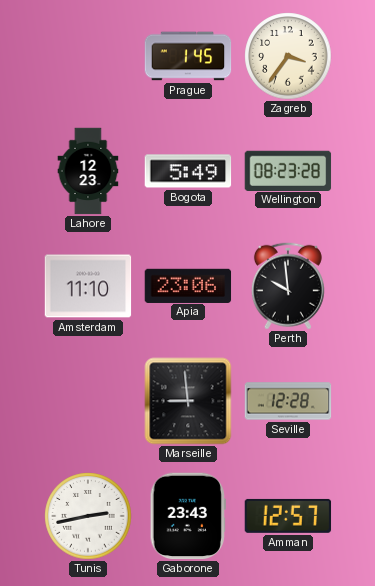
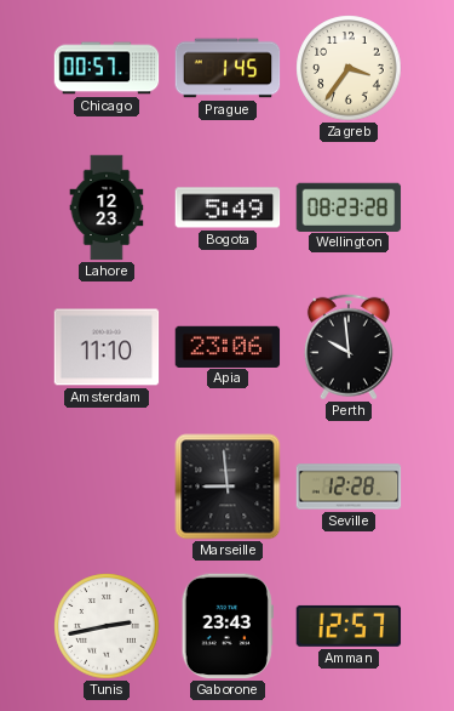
Chicago: none -> 00:57 (107, 68)
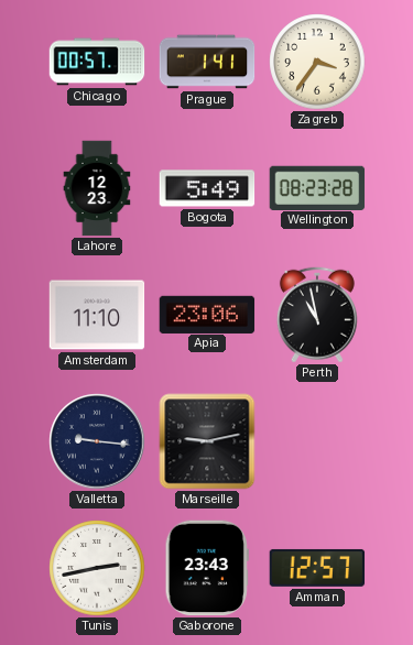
Prague: 1:45 -> 1:41 (207, 62)
Perth: 9:59 -> 10:58 (317, 315)
Valletta: none -> 9:16 (97, 441)
Marseille: 8:59 -> 9:13 (207, 441)
Seville: 12:28 -> none (349, 487)
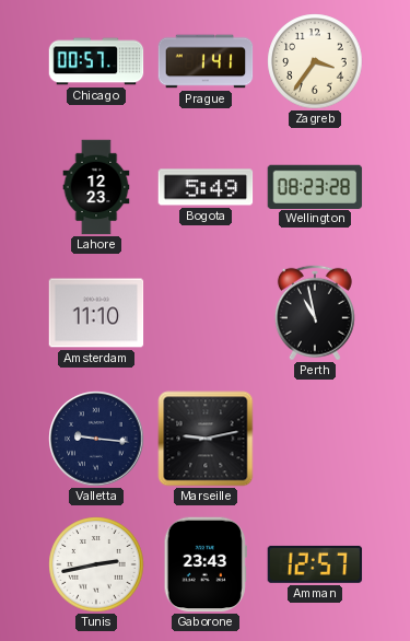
Apia: 23:06 -> none (207, 314)
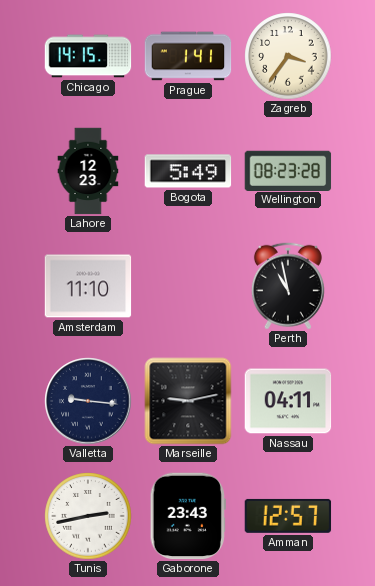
Chicago: 00:57 -> 14:15 (88, 56)
Nassau: none -> 04:11 (288, 401)
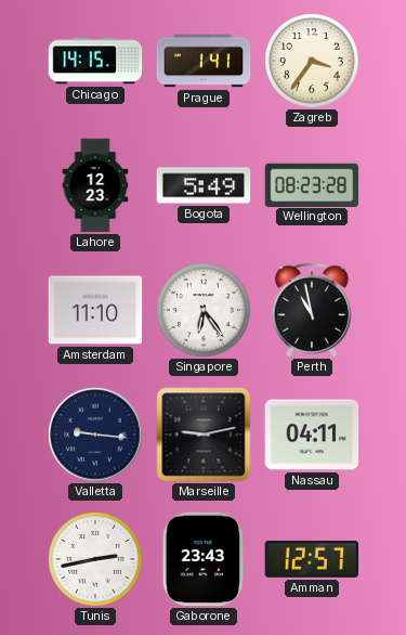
Singapore: none -> 6:24 (204, 310)
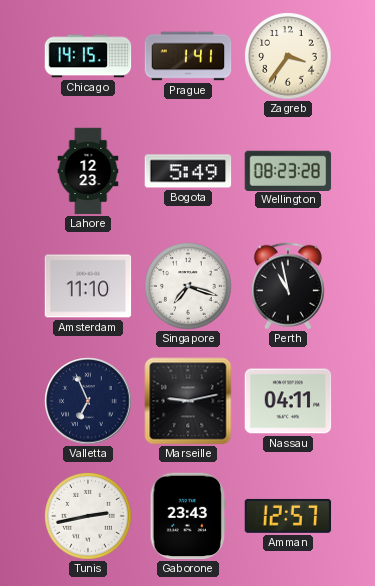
Singapore: 6:24 -> 7:18 (188, 286)
Valletta: 9:16 -> 6:56 (88, 401)
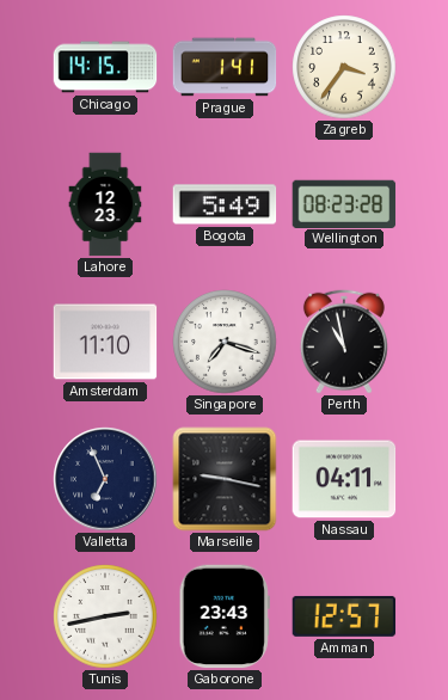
Marseille: 9:13 -> 9:17 (225, 479)
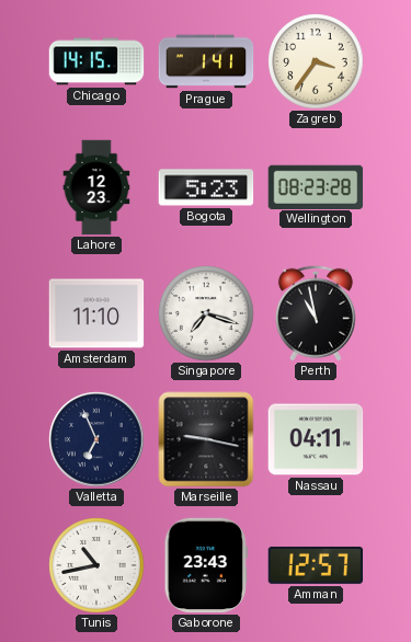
Bogota: 5:49 -> 5:23 (206, 187)
Tunis: 2:43 -> 10:43 (96, 565)
